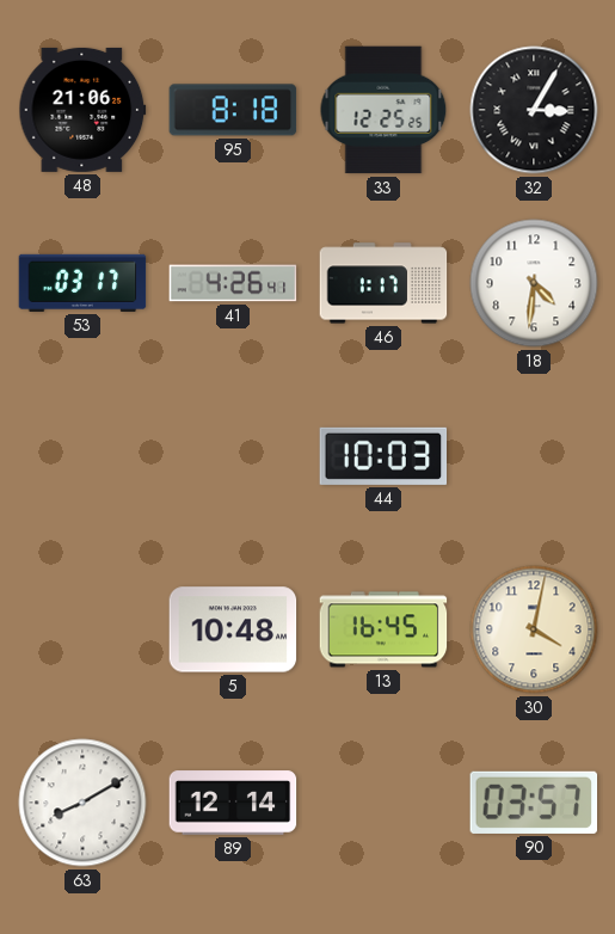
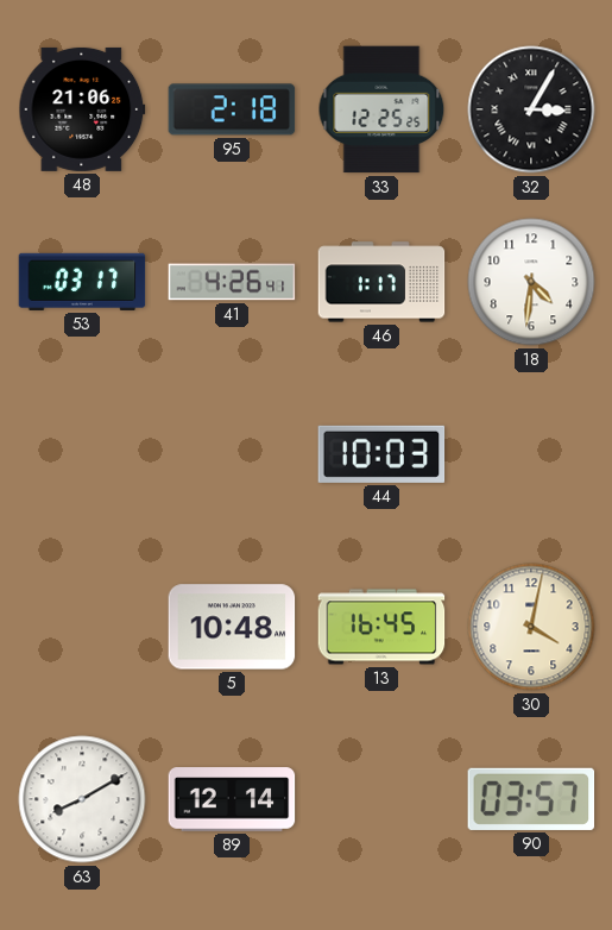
95: 8:18 -> 2:18 (232, 109)
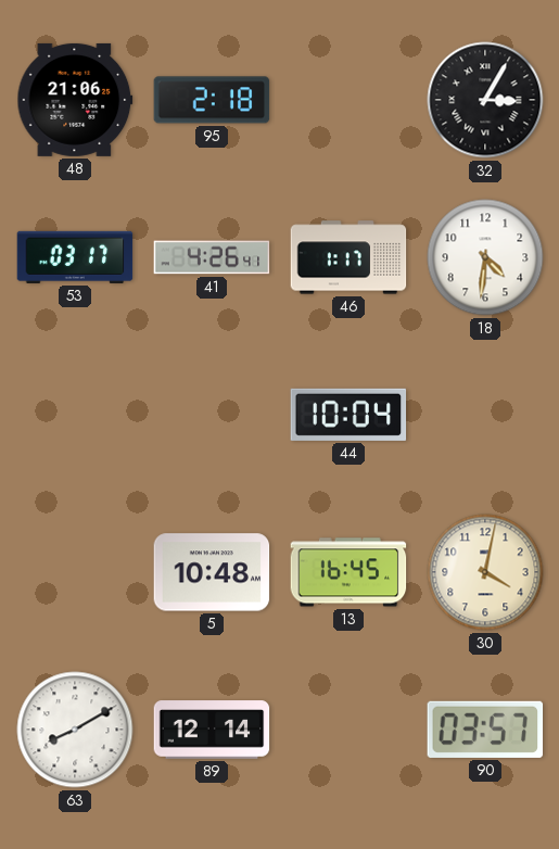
33: 12:25 -> none (381, 109)
44: 10:03 -> 10:04 (348, 415)
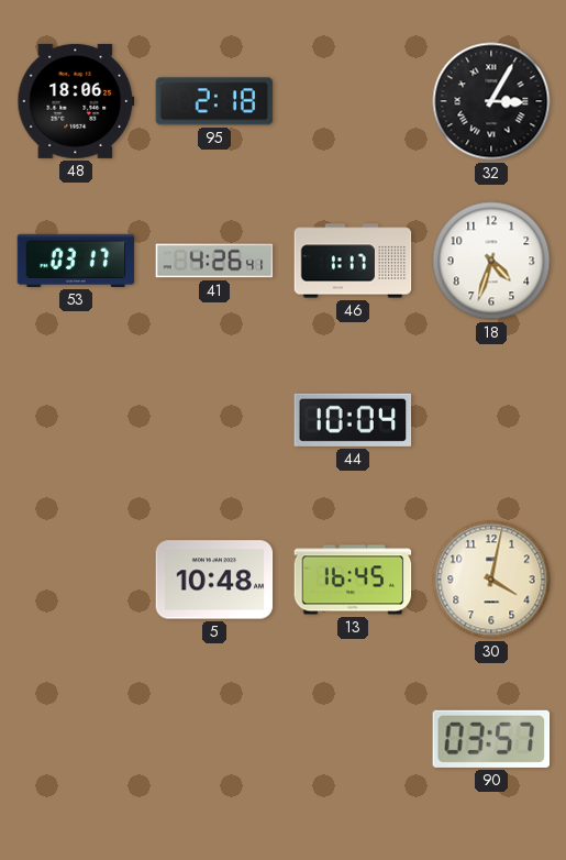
48: 21:06 -> 18:06 (76, 101)
18: 4:31 -> 4:33 (491, 261)
63: 8:10 -> none (75, 730)
89: 12:14 -> none (212, 730)
